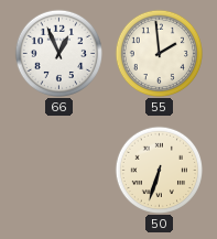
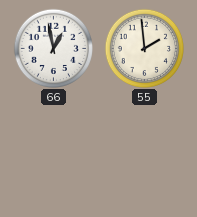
66: 12:56 -> 12:58 (53, 48)
50: 6:33 -> none (159, 170)
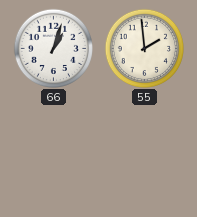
66: 12:58 -> 1:03 (53, 48)
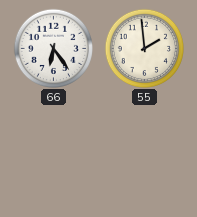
66: 1:03 -> 6:24 (53, 48)
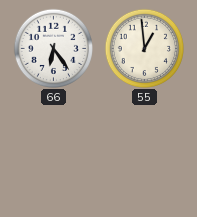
55: 1:59 -> 12:59 (144, 48)
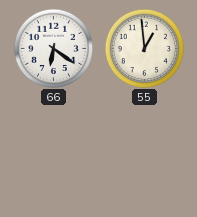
66: 6:24 -> 6:21 (53, 48)
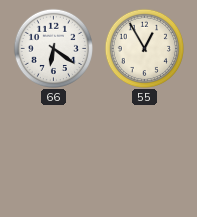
55: 12:59 -> 12:55 (144, 48)
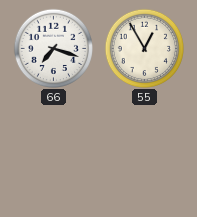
66: 6:21 -> 7:18 (53, 48)
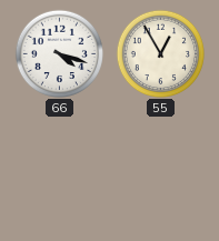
66: 7:18 -> 4:18 (59, 53)
